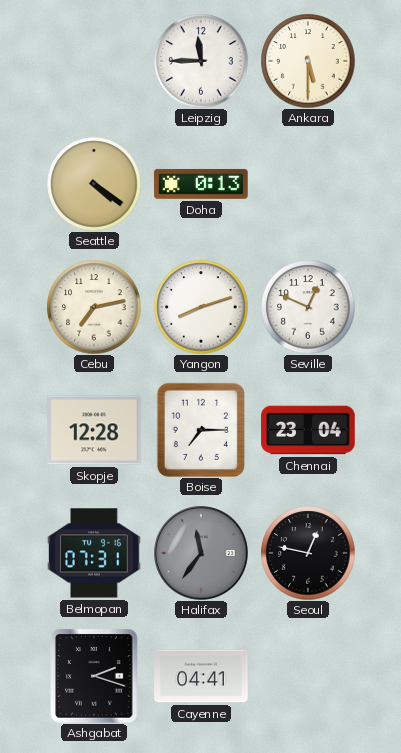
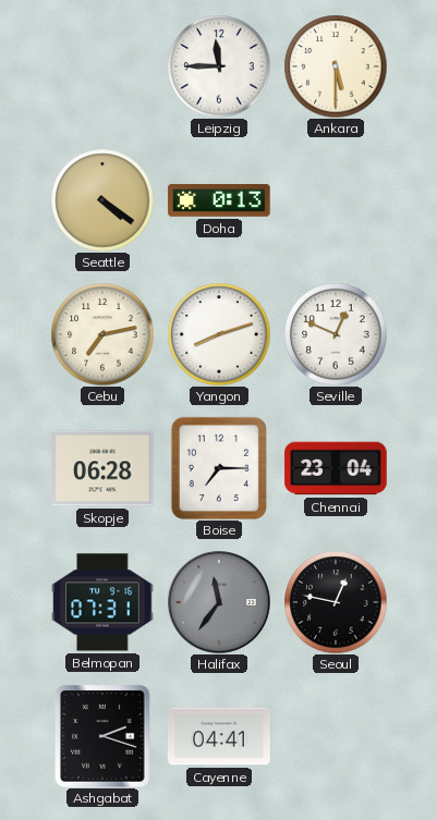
Skopje: 12:28 -> 06:28 (102, 468)
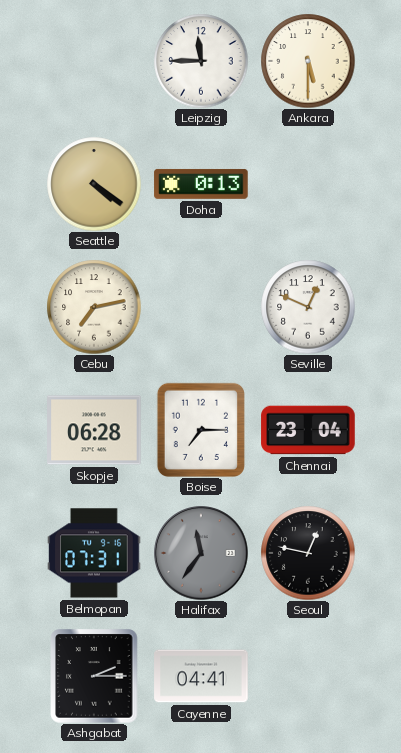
Yangon: 8:12 -> none (219, 334)
Ashgabat: 2:18 -> 2:15 (94, 676)
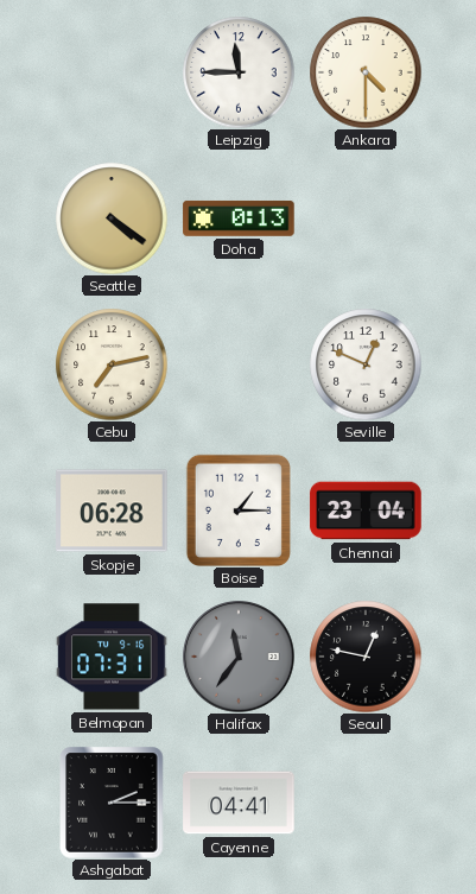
Ankara: 5:30 -> 4:30 (366, 72)
Boise: 7:15 -> 1:15 (239, 511)
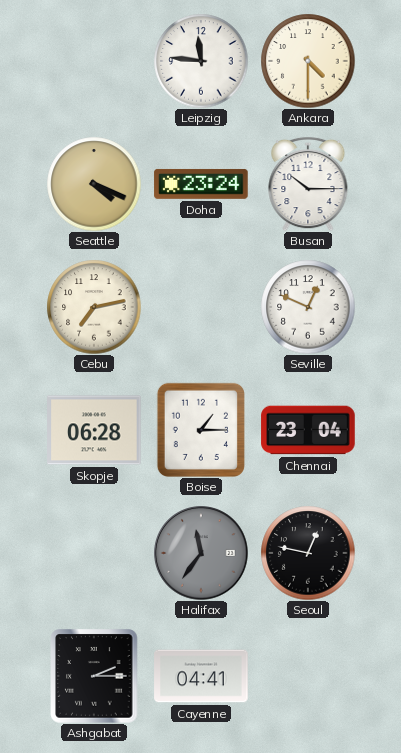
Leipzig: 11:45 -> 11:46 (201, 61)
Seattle: 4:21 -> 4:19 (94, 184)
Doha: 0:13 -> 23:24 (201, 184)
Busan: none -> 10:15 (308, 184)
Belmopan: 07:31 -> none (112, 657)
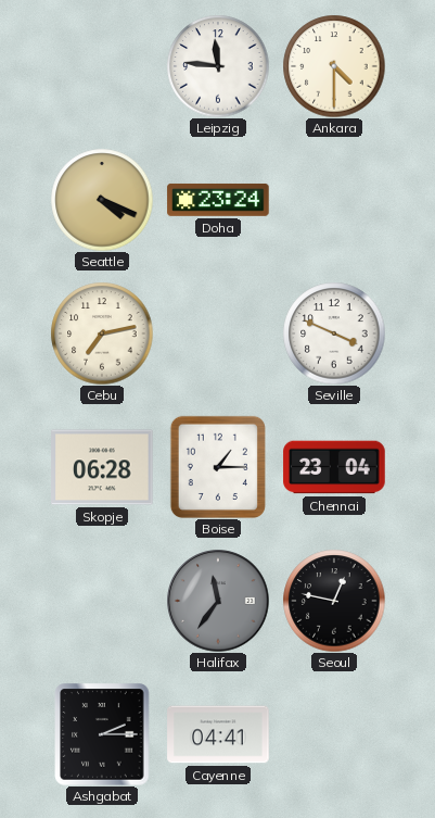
Busan: 10:15 -> none (308, 184)
Seville: 12:49 -> 3:49 (334, 334)
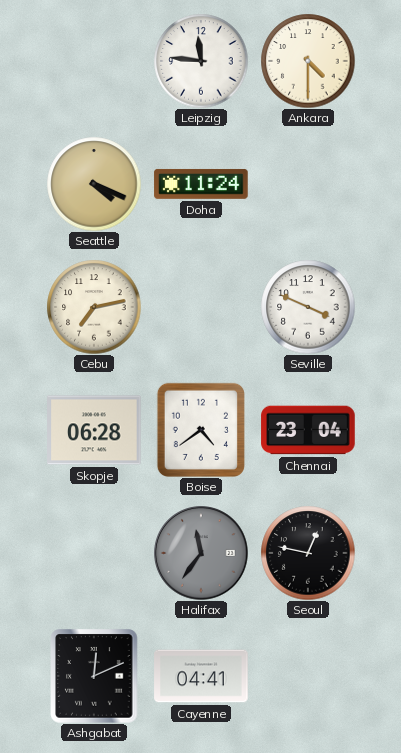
Doha: 23:24 -> 11:24 (201, 184)
Boise: 1:15 -> 4:39 (201, 430)
Ashgabat: 2:15 -> 12:11 (94, 676)
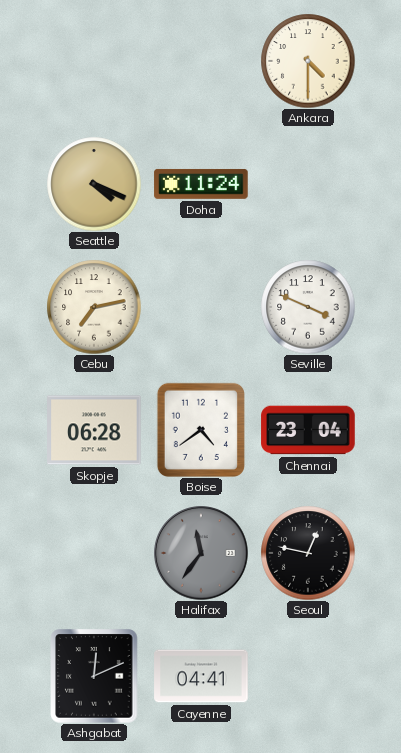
Leipzig: 11:46 -> none (201, 61)
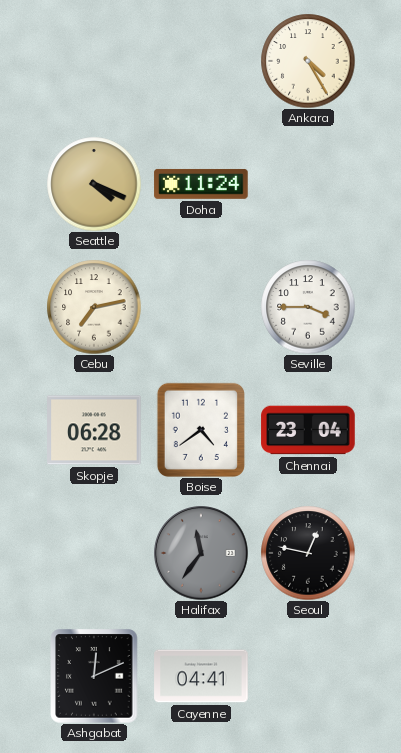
Ankara: 4:30 -> 4:25 (308, 61)
Seville: 3:49 -> 3:45 (308, 307)
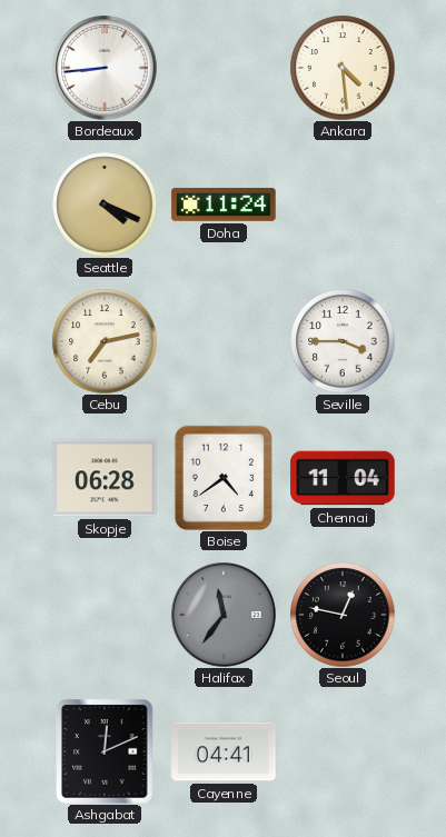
Bordeaux: none -> 8:44 (105, 68)
Ankara: 4:25 -> 4:29 (343, 68)
Chennai: 23:04 -> 11:04 (343, 478)
